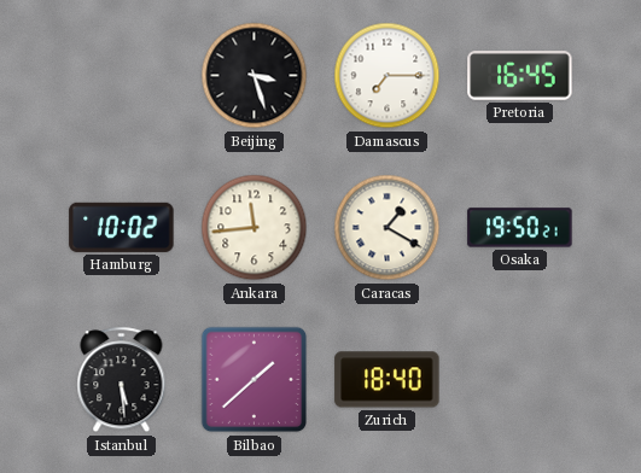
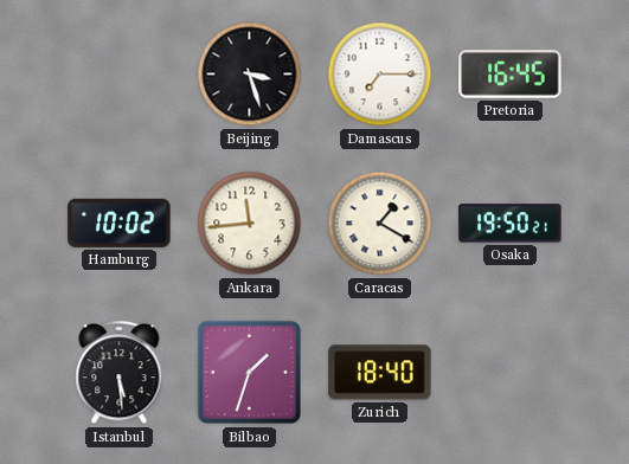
Bilbao: 1:38 -> 1:33 (250, 373)
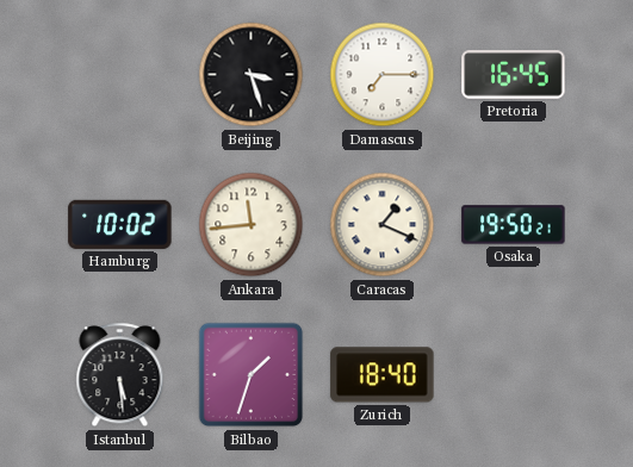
Caracas: 1:20 -> 1:19 (383, 225)
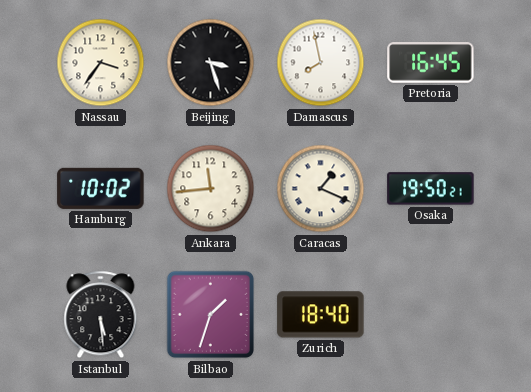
Nassau: none -> 3:36 (101, 63)
Damascus: 7:15 -> 7:58 (321, 63)
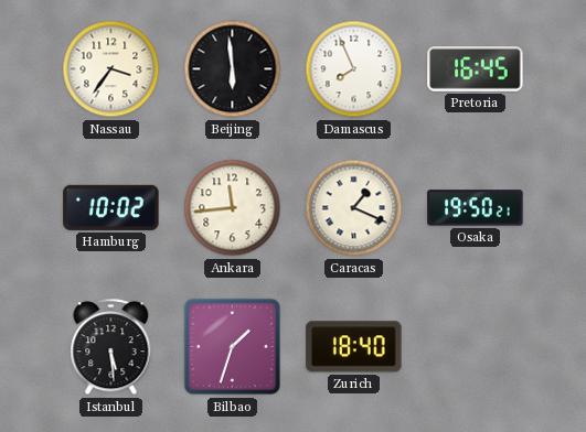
Beijing: 3:27 -> 5:59 (233, 69)
Damascus: 7:58 -> 7:56 (354, 69)
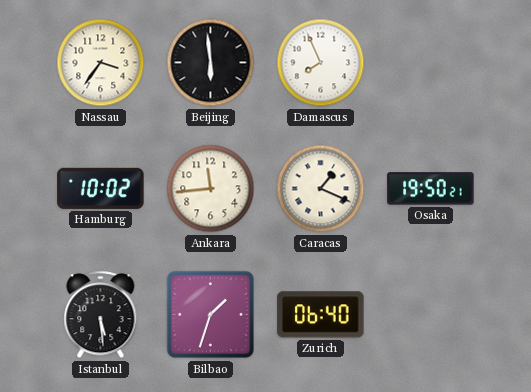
Pretoria: 16:45 -> none (476, 69)
Zurich: 18:40 -> 06:40 (321, 315)
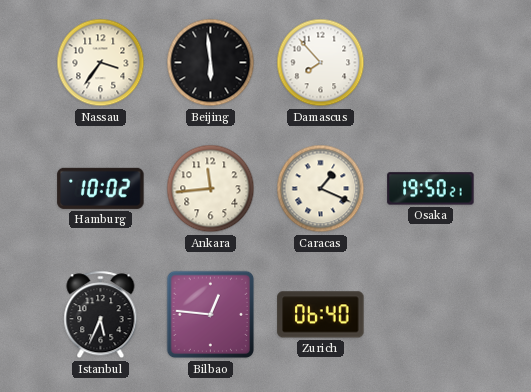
Damascus: 7:56 -> 7:53 (321, 63)
Istanbul: 5:29 -> 5:34 (101, 315)
Bilbao: 1:33 -> 12:46 (211, 315)
